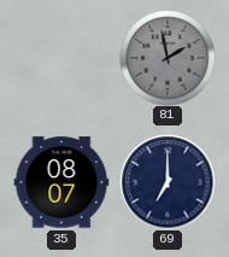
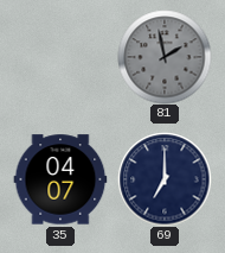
35: 08:07 -> 04:07 (60, 179)
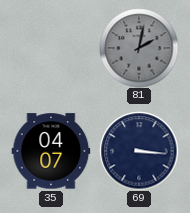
81: 1:58 -> 2:02 (139, 48)
69: 7:00 -> 3:16 (139, 151)
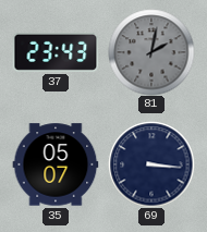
37: none -> 23:43 (56, 52)
35: 04:07 -> 05:07 (56, 164)
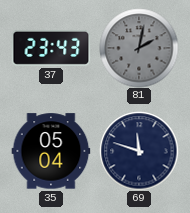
35: 05:07 -> 05:04 (51, 151)
69: 3:16 -> 11:48 (139, 151)
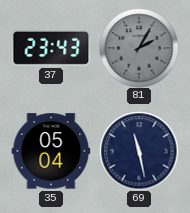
81: 2:02 -> 2:05 (139, 48)
69: 11:48 -> 11:28 (139, 151)
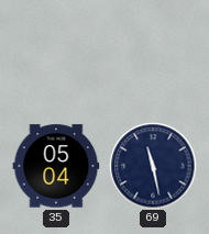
37: 23:43 -> none (51, 48)
81: 2:05 -> none (139, 48)
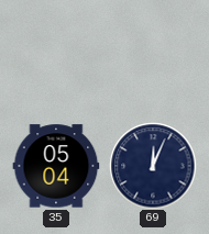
69: 11:28 -> 12:04 (153, 166)
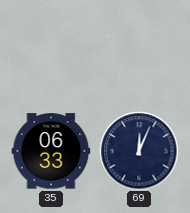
35: 05:04 -> 06:33 (51, 151)
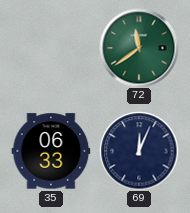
72: none -> 11:39 (139, 48)
